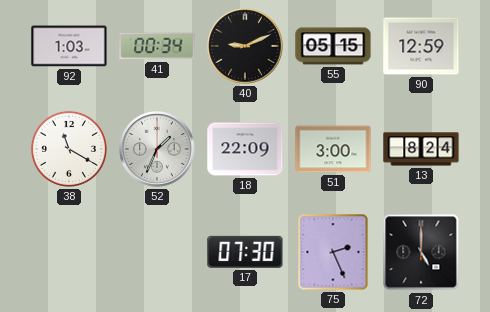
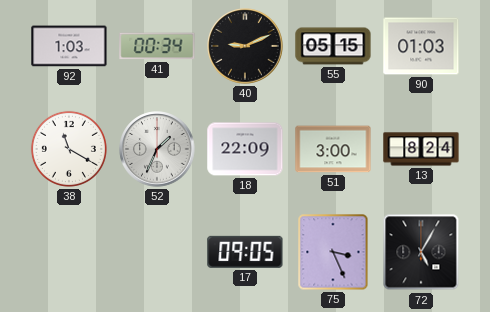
90: 12:59 -> 01:03 (421, 46)
17: 07:30 -> 09:05 (245, 252)
75: 2:26 -> 3:26 (333, 252)
72: 5:00 -> 5:05 (421, 252)
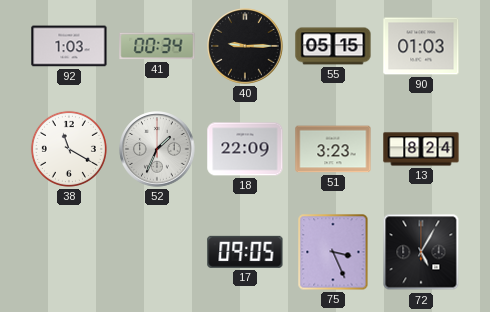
40: 9:11 -> 9:15 (245, 46)
51: 3:00 -> 3:23 (333, 149)
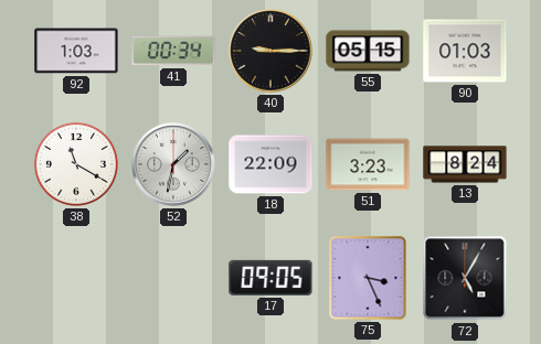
52: 1:34 -> 1:32 (173, 164)
